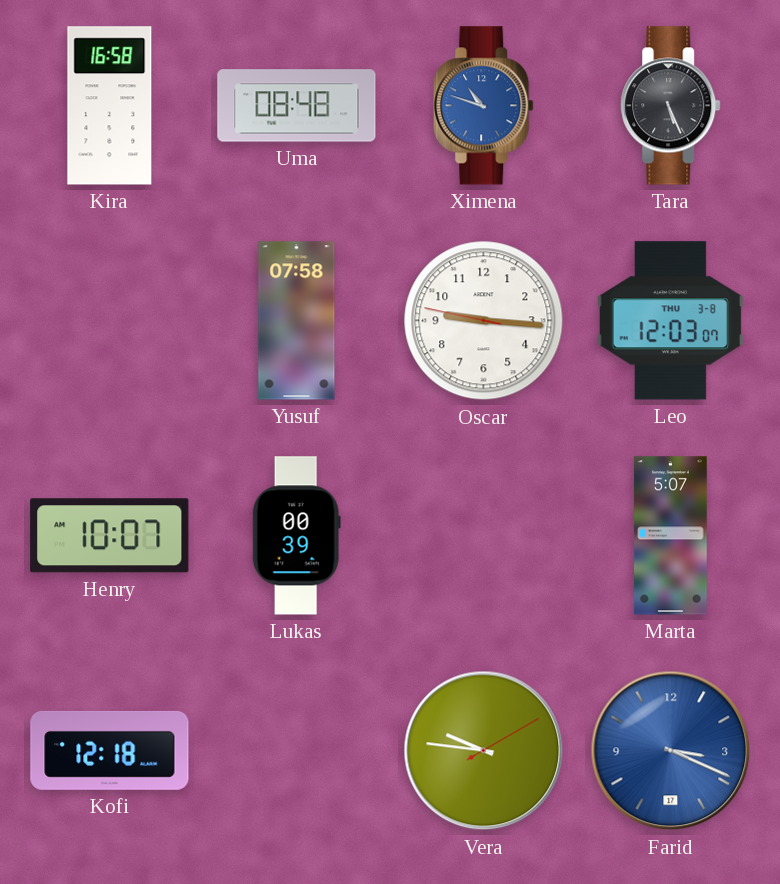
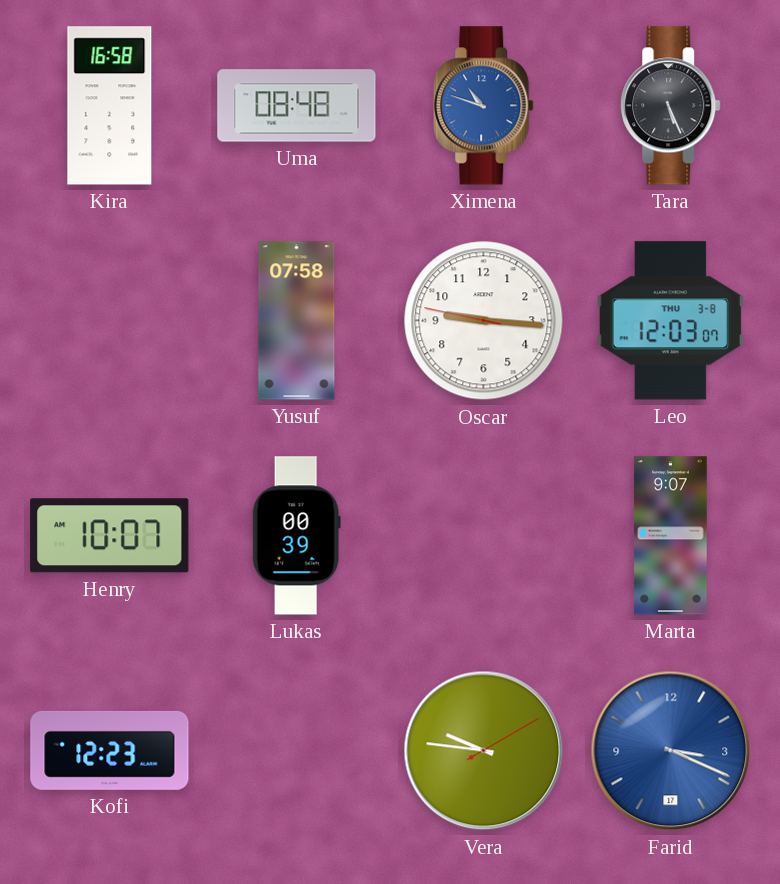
Marta: 5:07 -> 9:07 (671, 536)
Kofi: 12:18 -> 12:23 (110, 750)
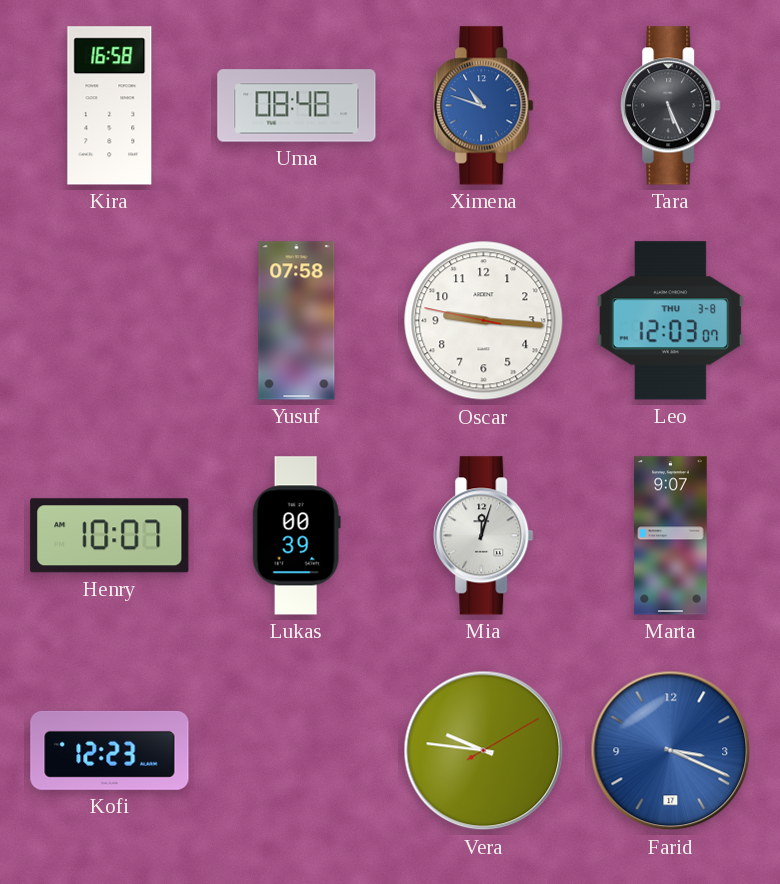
Mia: none -> 12:03 (484, 536)
